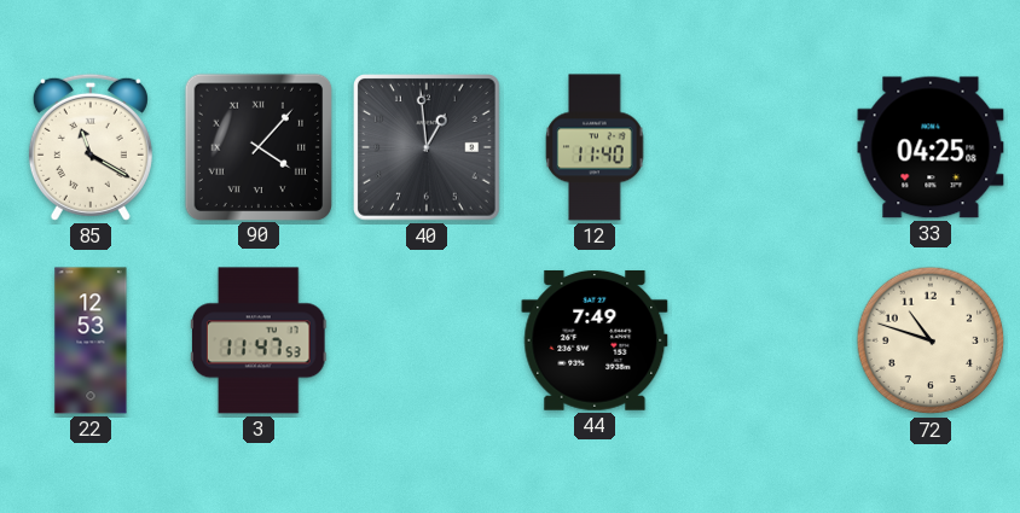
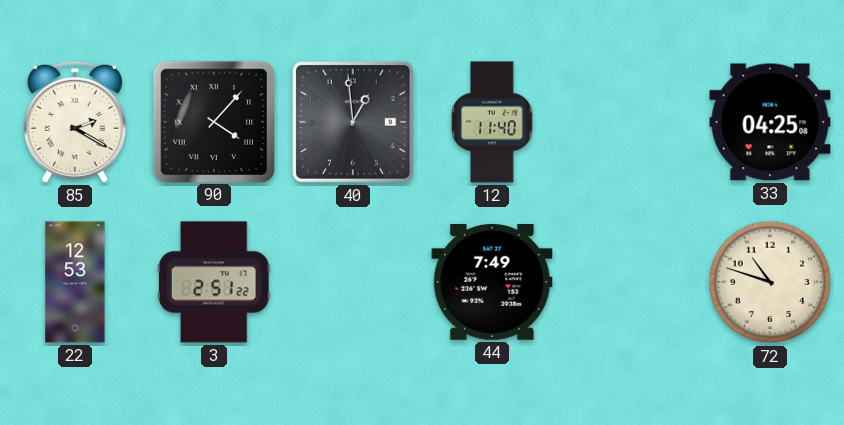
85: 11:20 -> 2:20 (75, 122)
3: 11:47 -> 2:51 (214, 282)
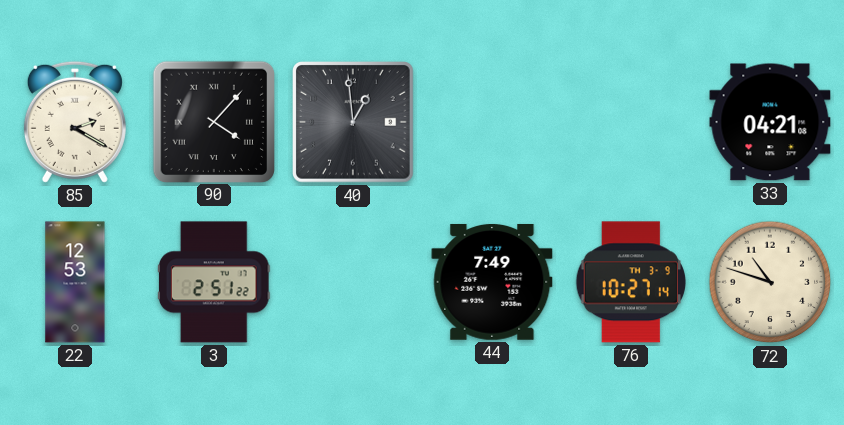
12: 11:40 -> none (492, 122)
33: 04:25 -> 04:21 (770, 122)
76: none -> 10:27 (631, 282)
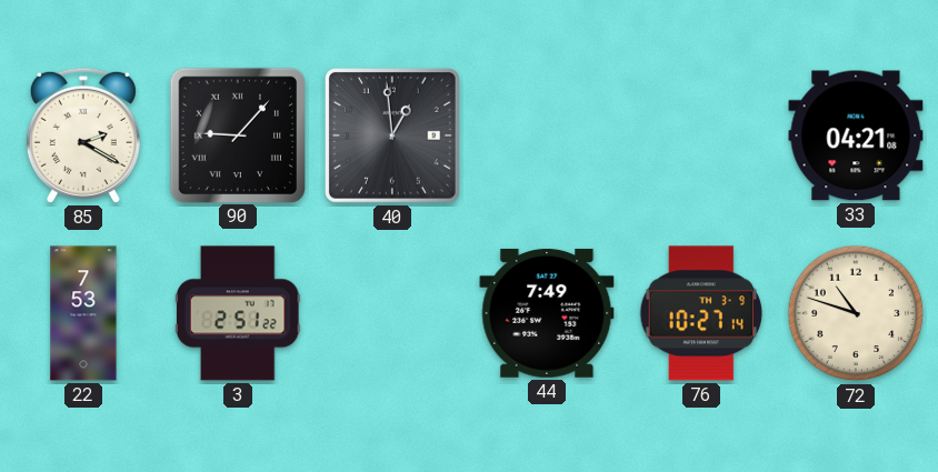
90: 4:07 -> 9:07 (237, 134)
22: 12:53 -> 7:53 (83, 313)
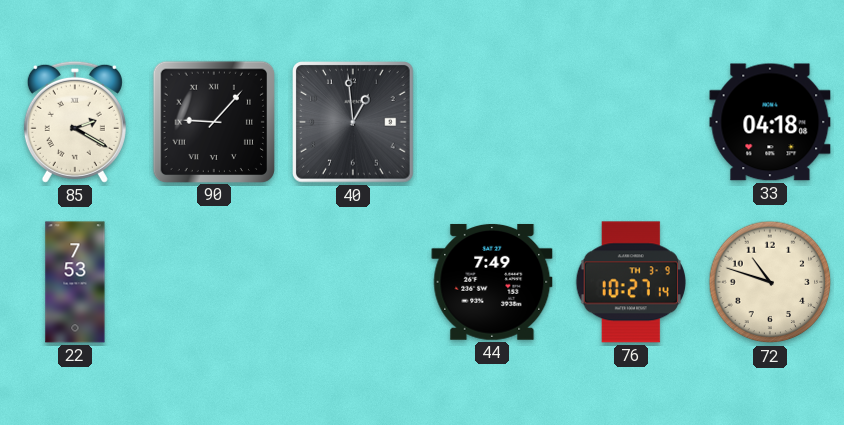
33: 04:21 -> 04:18 (770, 122)
3: 2:51 -> none (238, 313)
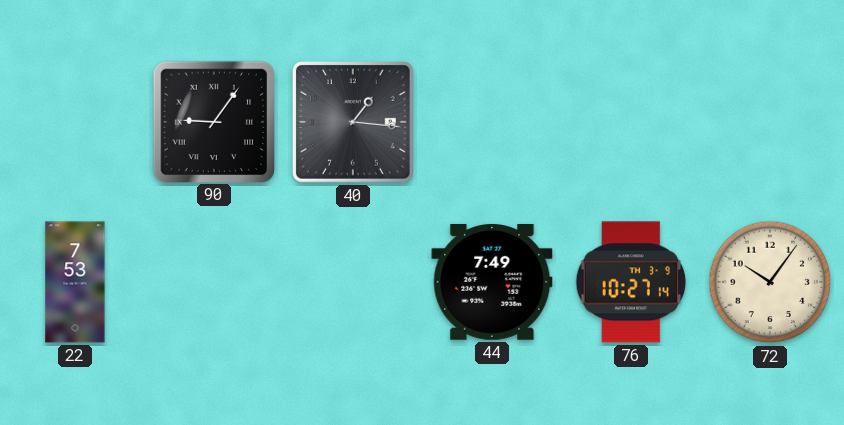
85: 2:20 -> none (75, 122)
90: 9:07 -> 9:06 (213, 121)
40: 12:59 -> 1:16 (354, 123)
33: 04:18 -> none (770, 122)
72: 10:48 -> 10:06 (770, 282)
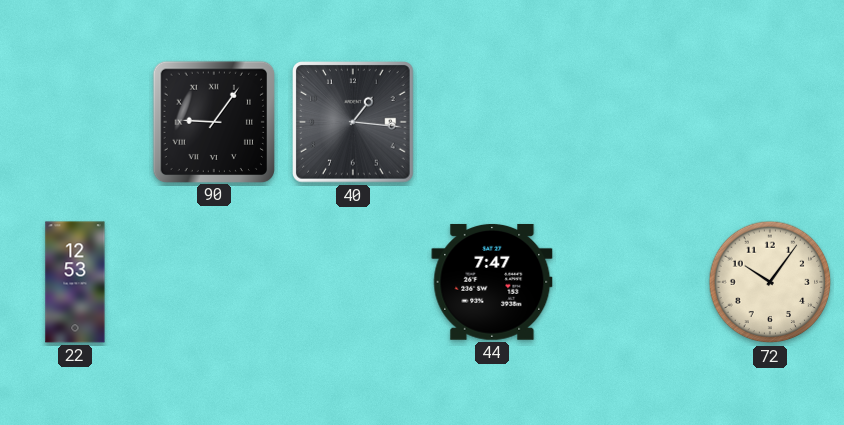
22: 7:53 -> 12:53 (75, 282)
44: 7:49 -> 7:47 (492, 282)
76: 10:27 -> none (631, 282)
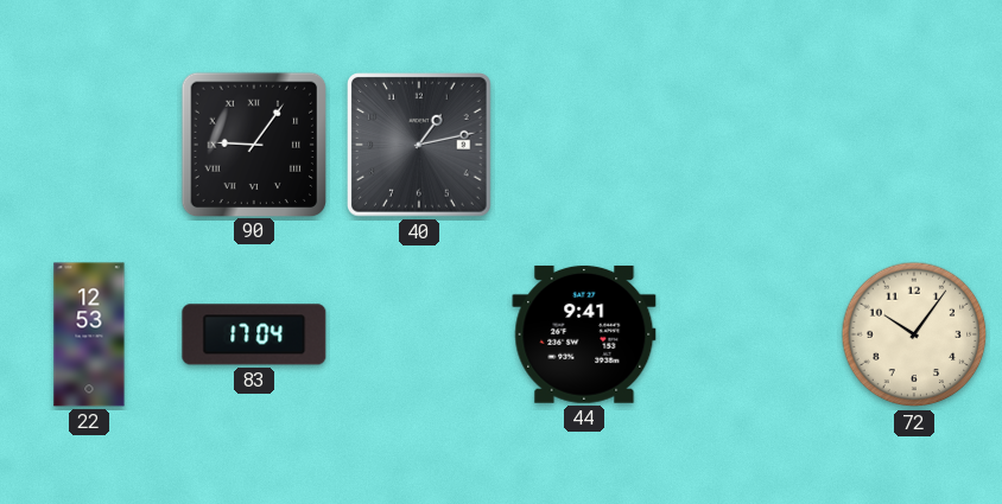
40: 1:16 -> 1:13 (420, 146)
83: none -> 17:04 (254, 334)
44: 7:47 -> 9:41 (584, 334)
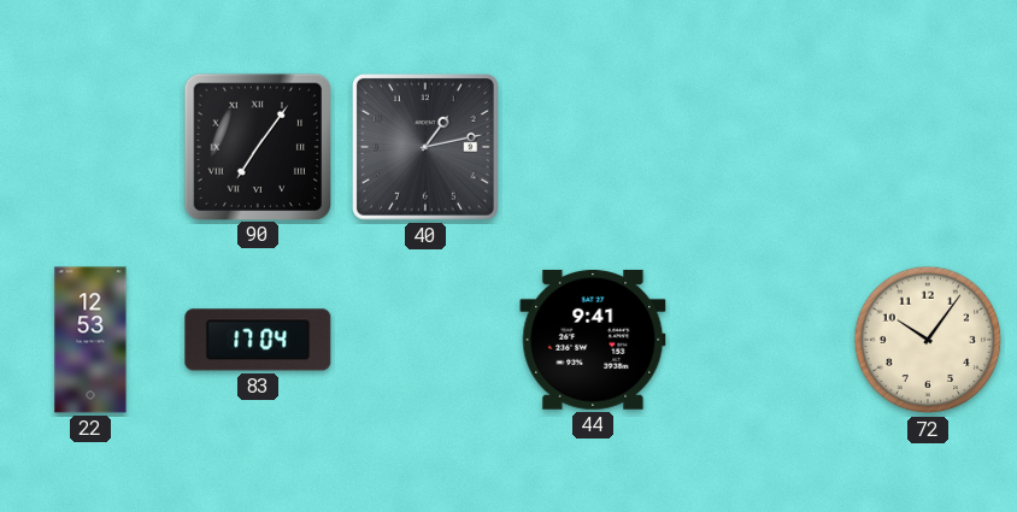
90: 9:06 -> 7:06 (257, 146)
